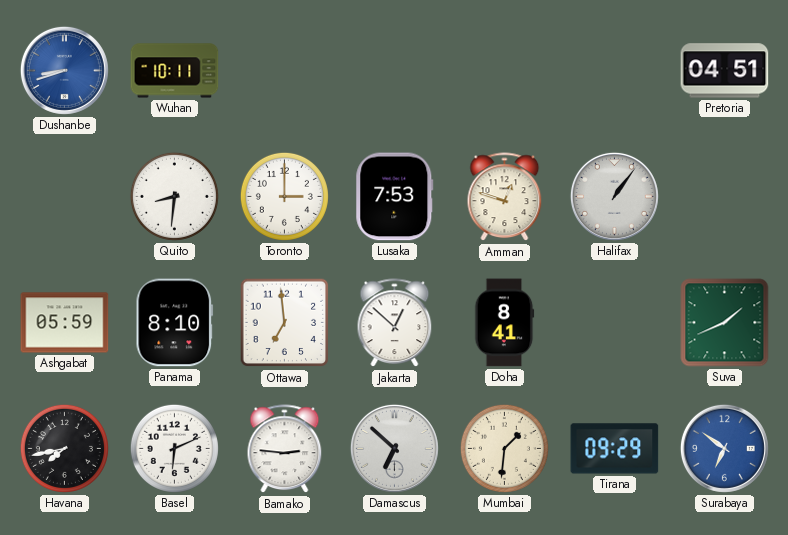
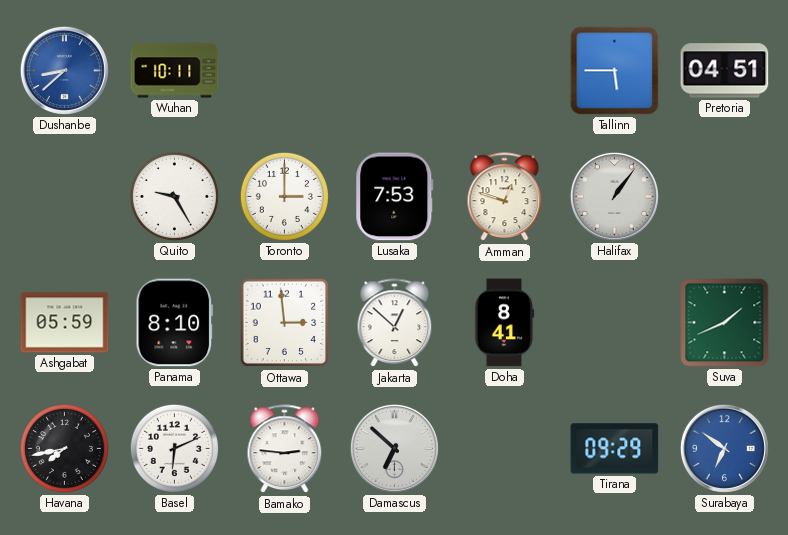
Dushanbe: 8:42 -> 8:38 (64, 70)
Tallinn: none -> 5:45 (615, 71)
Quito: 8:31 -> 9:25 (174, 196)
Ottawa: 6:59 -> 2:59 (285, 323)
Mumbai: 1:31 -> none (504, 448)
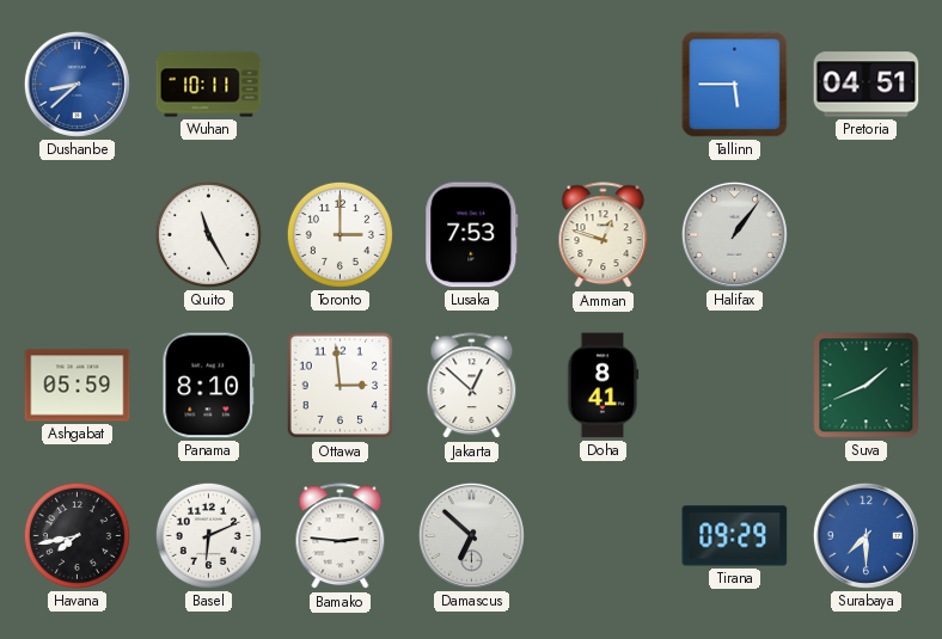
Quito: 9:25 -> 11:25 (208, 234)
Surabaya: 6:51 -> 7:30 (865, 535)
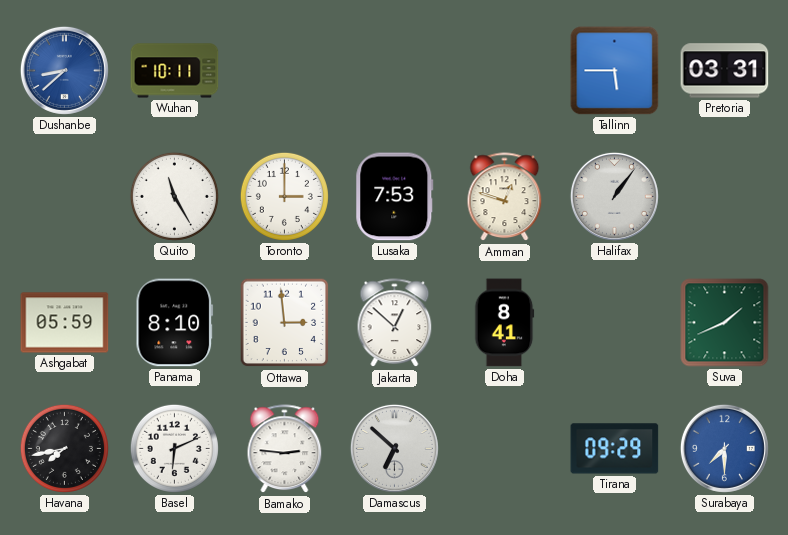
Pretoria: 04:51 -> 03:31 (725, 71)
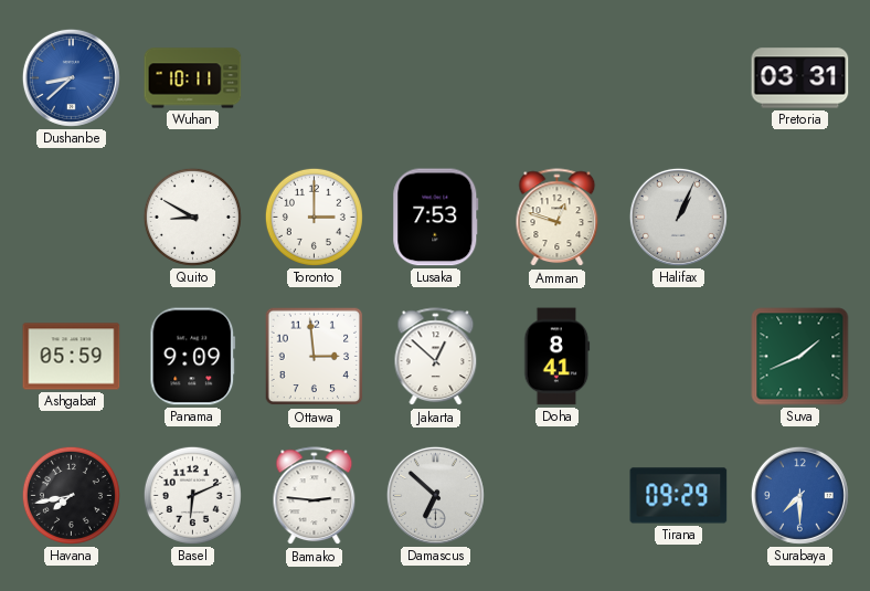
Tallinn: 5:45 -> none (615, 71)
Quito: 11:25 -> 8:50 (192, 217)
Halifax: 1:06 -> 1:04 (678, 217)
Panama: 8:10 -> 9:09 (193, 357)
